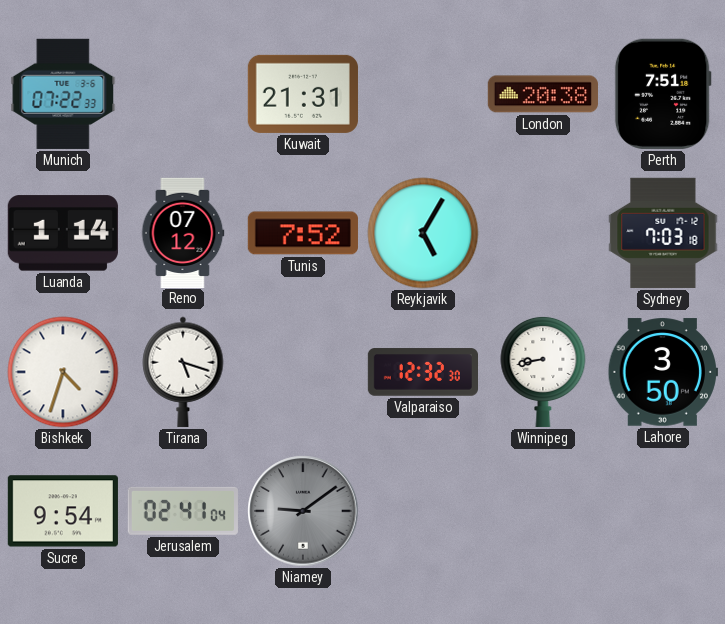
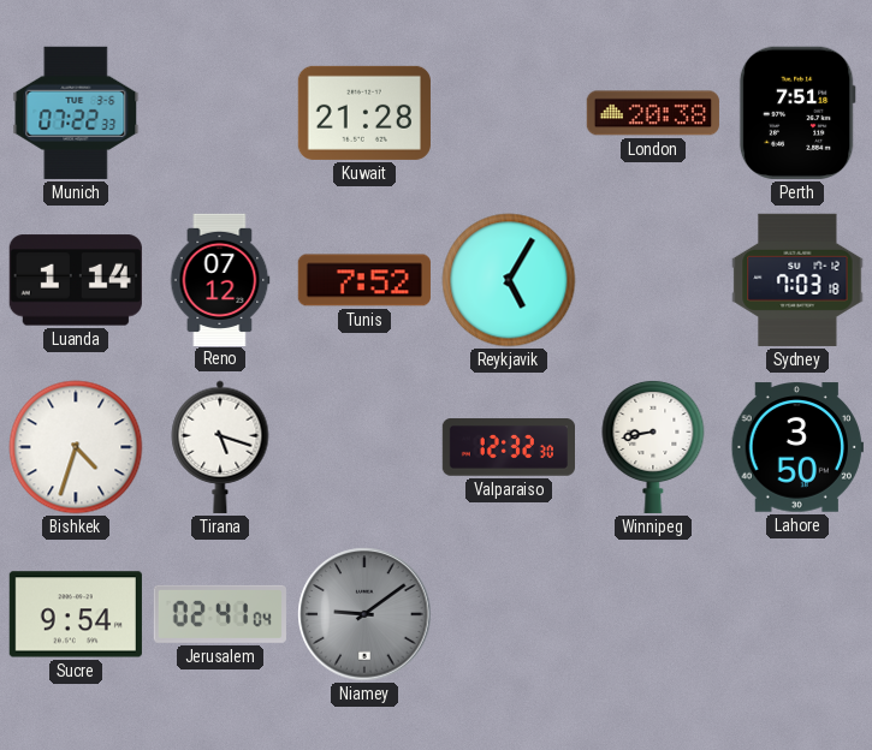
Kuwait: 21:31 -> 21:28 (364, 113)
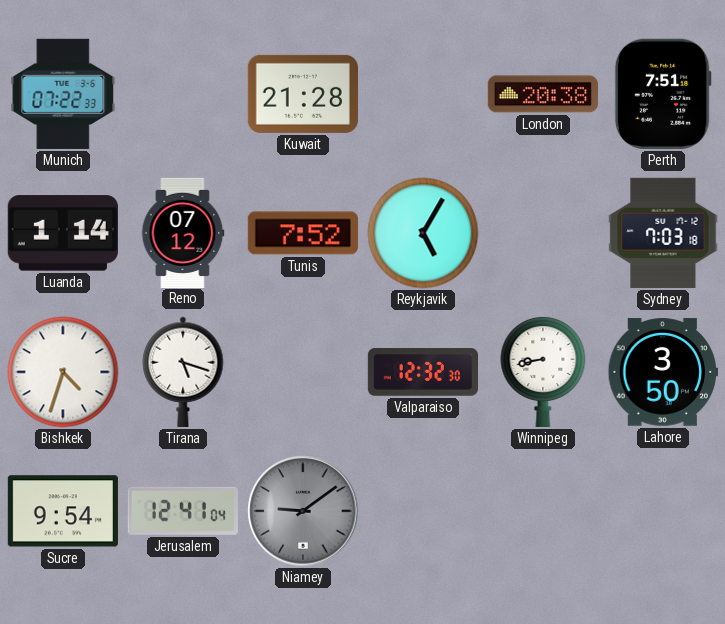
Jerusalem: 02:41 -> 12:41 (183, 511)
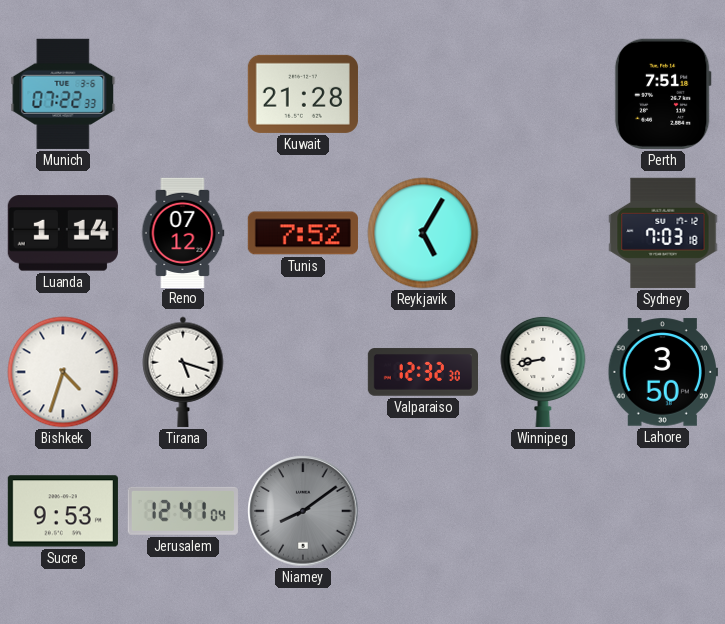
London: 20:38 -> none (543, 94)
Sucre: 9:54 -> 9:53 (63, 511)
Niamey: 9:09 -> 8:09 (303, 511)
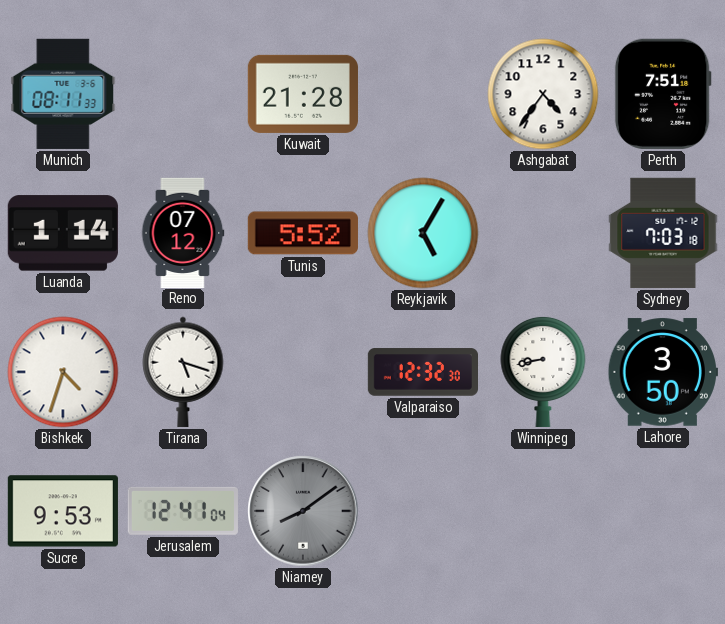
Munich: 07:22 -> 08:11 (63, 94)
Ashgabat: none -> 4:36 (543, 94)
Tunis: 7:52 -> 5:52 (303, 233)
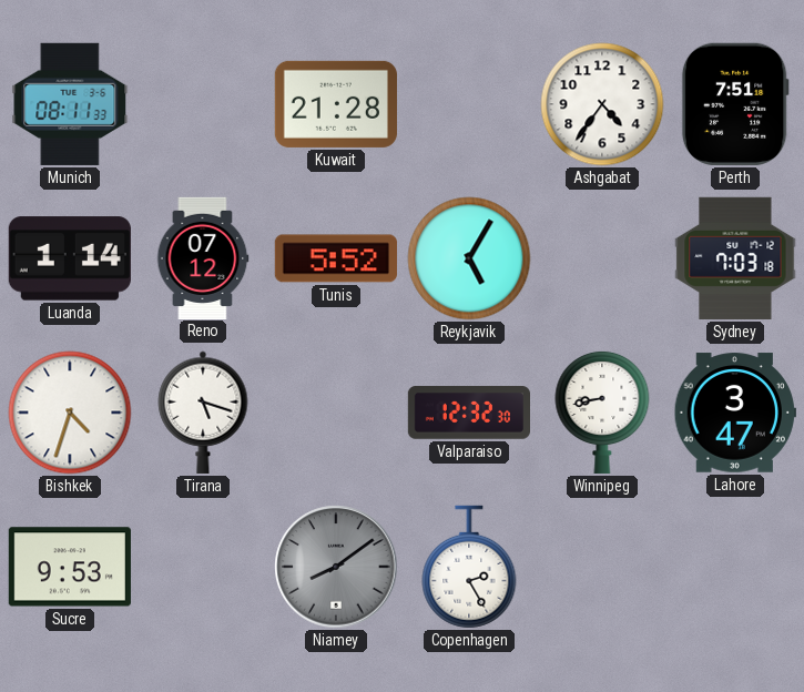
Lahore: 3:50 -> 3:47 (735, 413)
Jerusalem: 12:41 -> none (183, 511)
Copenhagen: none -> 2:25 (469, 567)
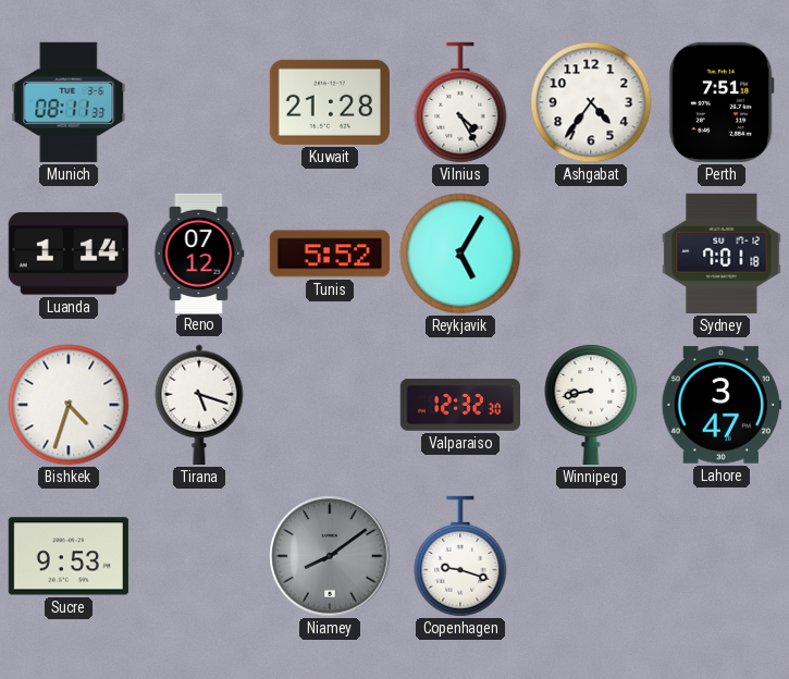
Vilnius: none -> 4:25 (460, 102)
Sydney: 7:03 -> 7:01 (722, 254)
Copenhagen: 2:25 -> 9:18 (460, 556)
